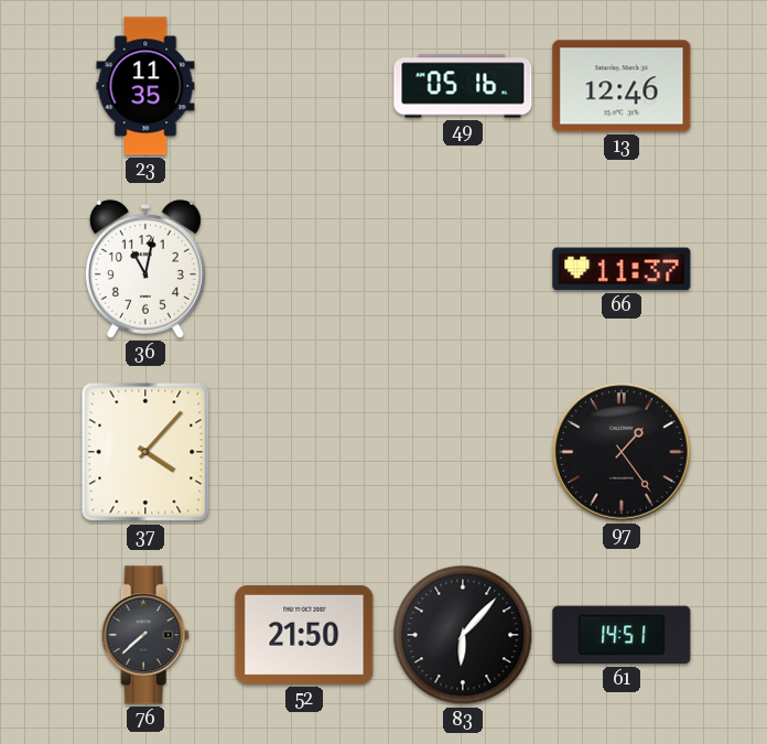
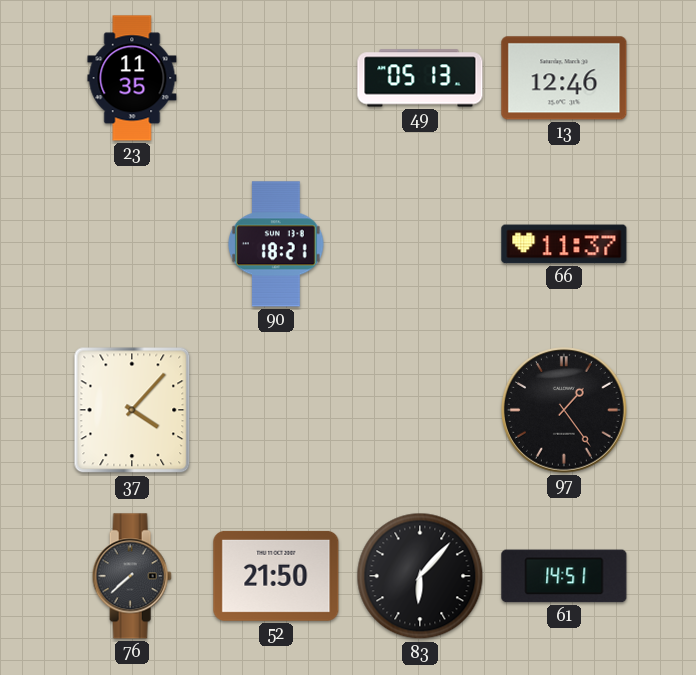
49: 05:16 -> 05:13 (420, 78)
36: 11:02 -> none (145, 269)
90: none -> 18:21 (277, 244)
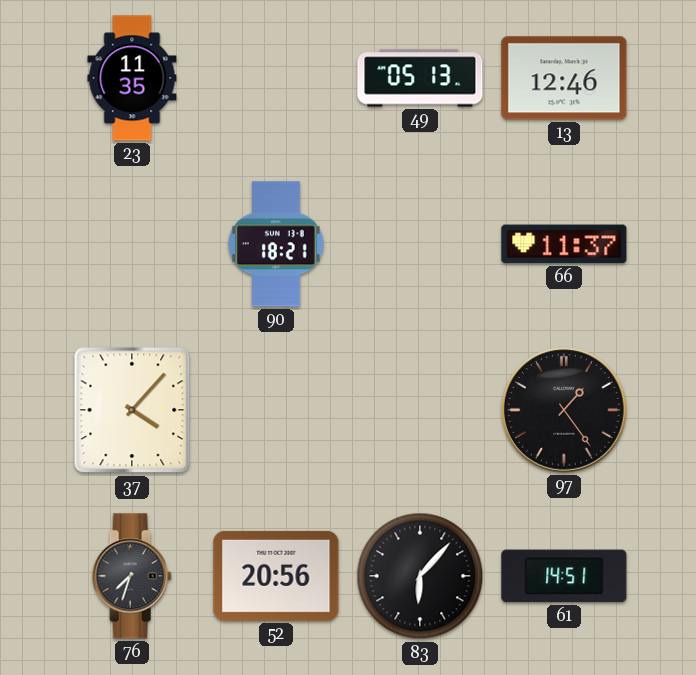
76: 7:38 -> 7:33 (132, 576)
52: 21:50 -> 20:56 (276, 576)
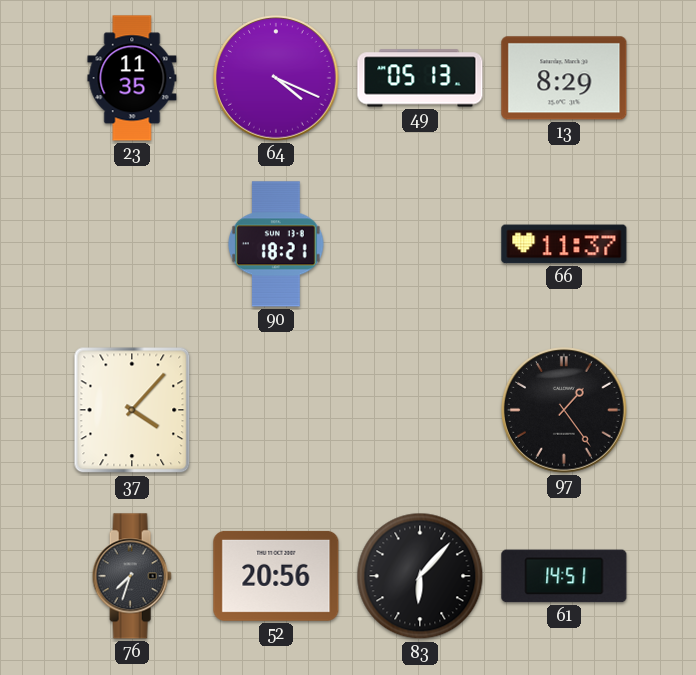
64: none -> 4:19 (277, 79)
13: 12:46 -> 8:29 (564, 78)
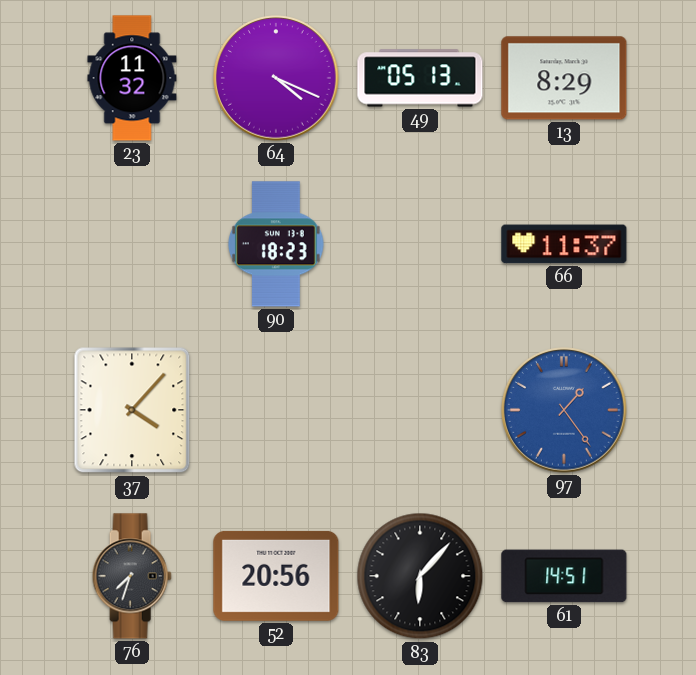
23: 11:35 -> 11:32 (132, 78)
90: 18:21 -> 18:23 (277, 244)
97 dial: black -> blue (565, 411)
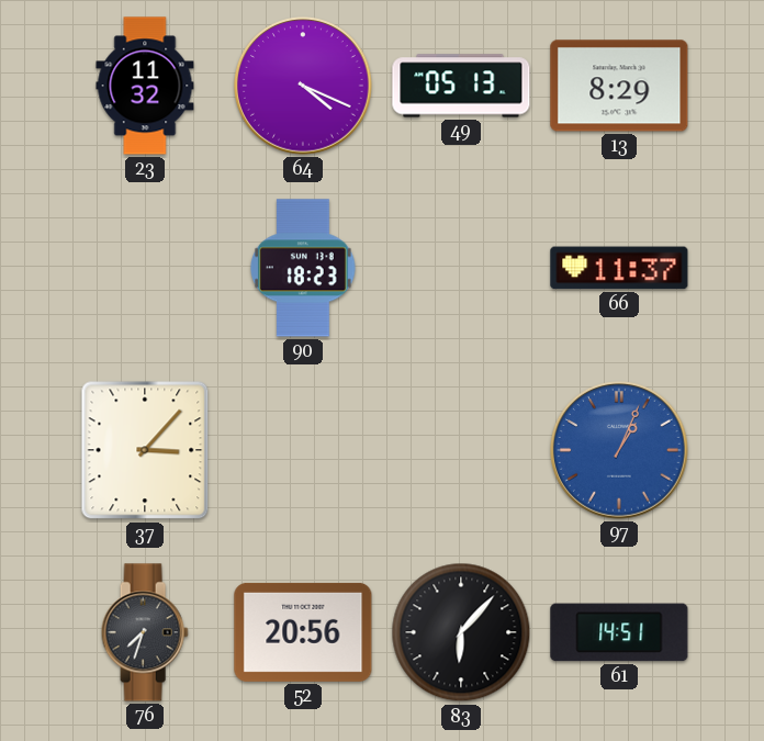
37: 4:07 -> 3:07 (145, 450)
97: 1:24 -> 1:04 (620, 451)
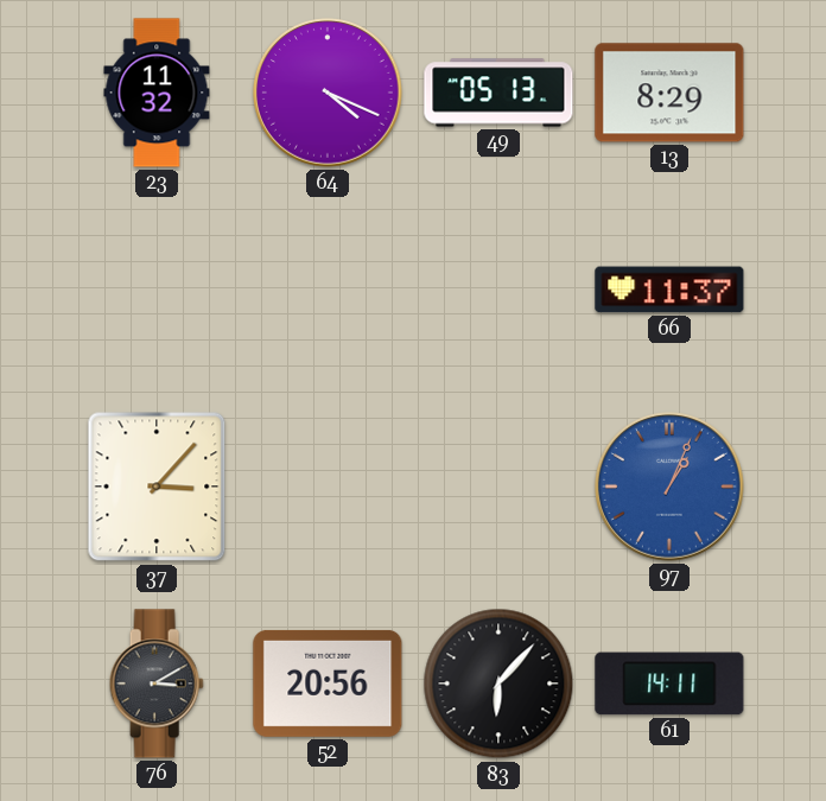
90: 18:23 -> none (304, 268)
76: 7:33 -> 3:10 (157, 684)
61: 14:51 -> 14:11 (669, 684)
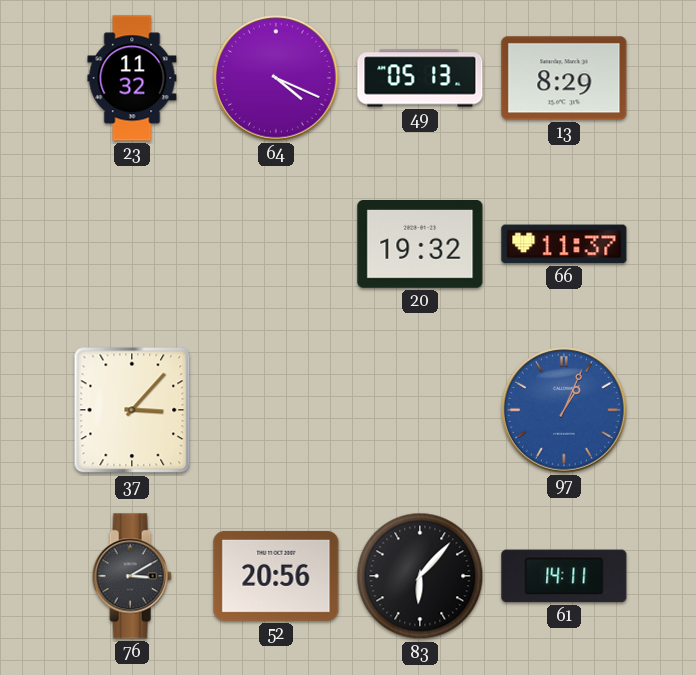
20: none -> 19:32 (420, 245)
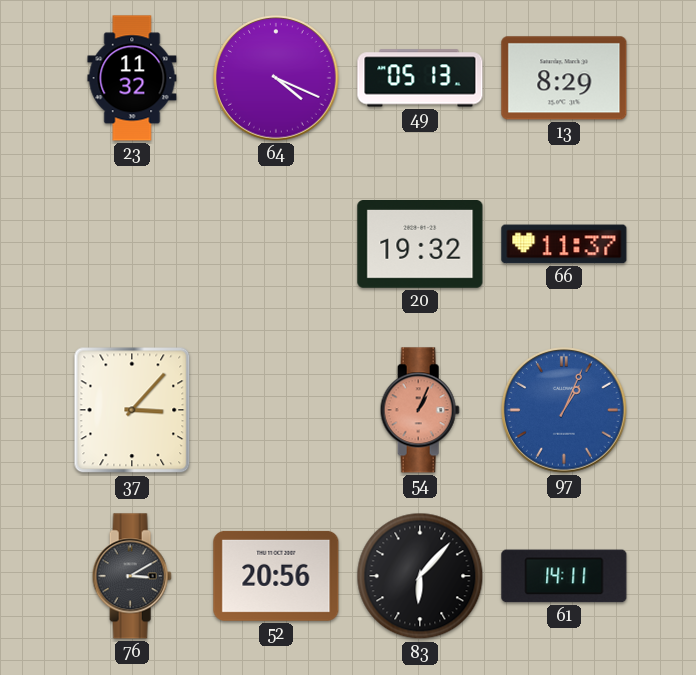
54: none -> 1:04 (420, 410)
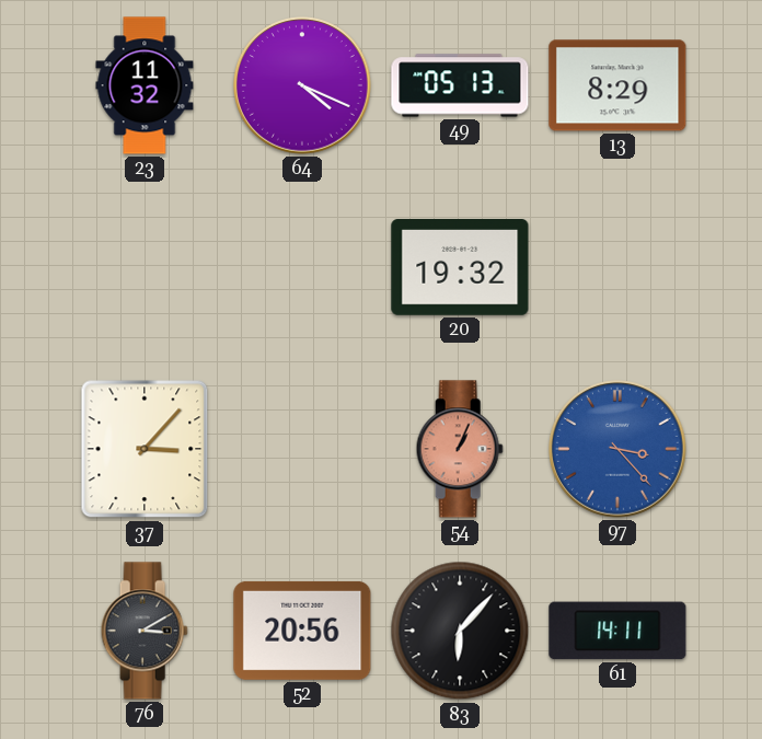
66: 11:37 -> none (564, 244)
97: 1:04 -> 3:23 (619, 450)
